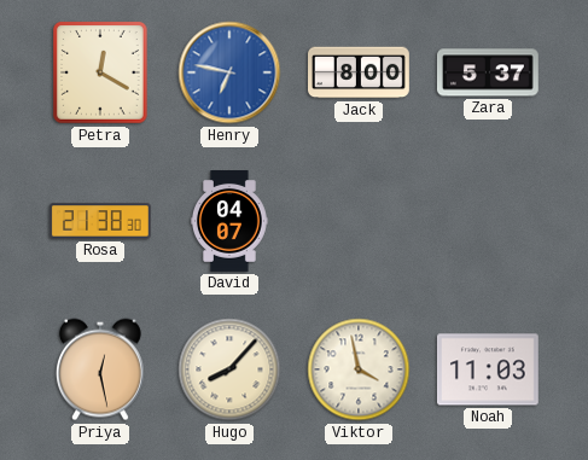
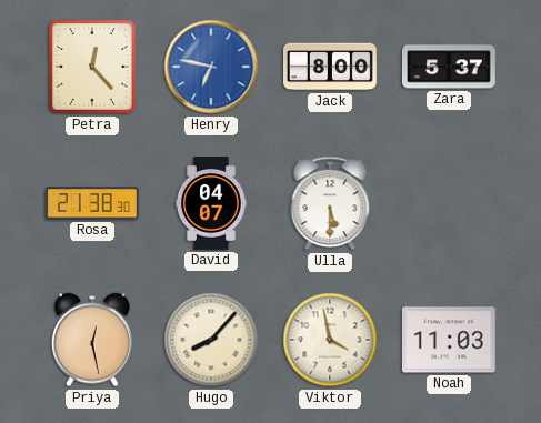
Petra: 12:20 -> 12:23 (93, 67)
Ulla: none -> 5:30 (330, 203)
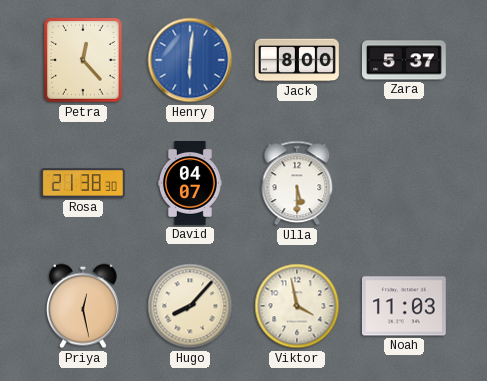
Henry: 6:47 -> 6:01 (190, 60)
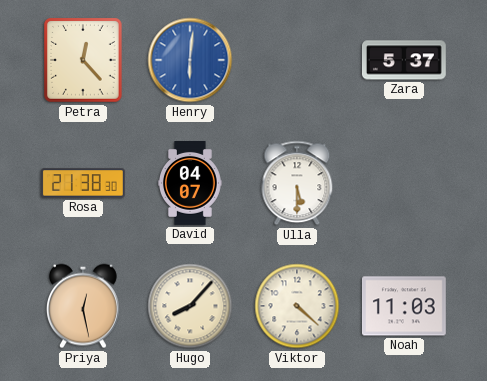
Jack: 8:00 -> none (298, 60)
Viktor: 3:58 -> 4:22 (297, 306)
